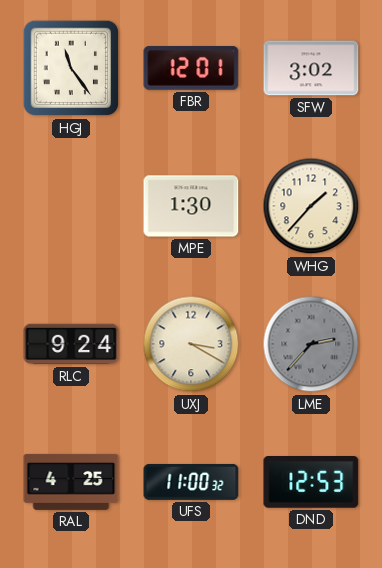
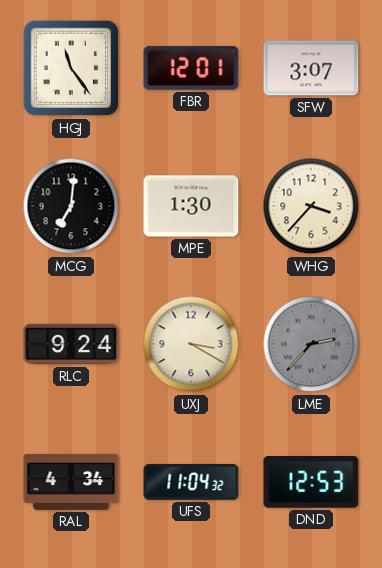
SFW: 3:02 -> 3:07 (311, 68)
MCG: none -> 7:01 (71, 206)
WHG: 1:37 -> 3:37 (311, 206)
RAL: 4:25 -> 4:34 (71, 482)
UFS: 11:00 -> 11:04 (191, 482)
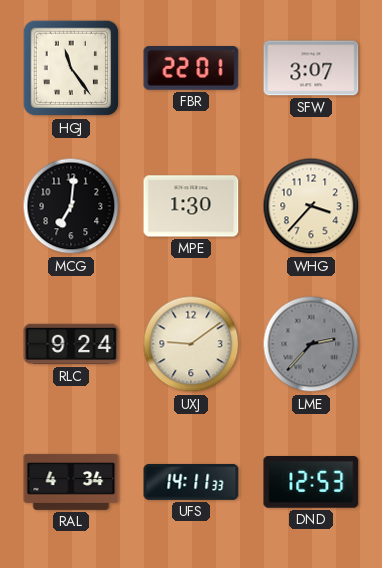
FBR: 12:01 -> 22:01 (191, 68)
UXJ: 3:20 -> 9:09 (191, 344)
UFS: 11:04 -> 14:11 (191, 482)
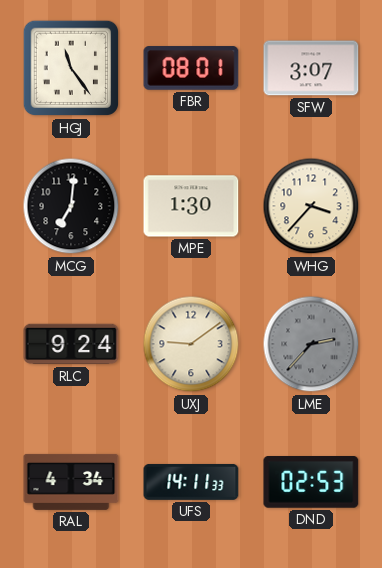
FBR: 22:01 -> 08:01 (191, 68)
DND: 12:53 -> 02:53 (311, 483)
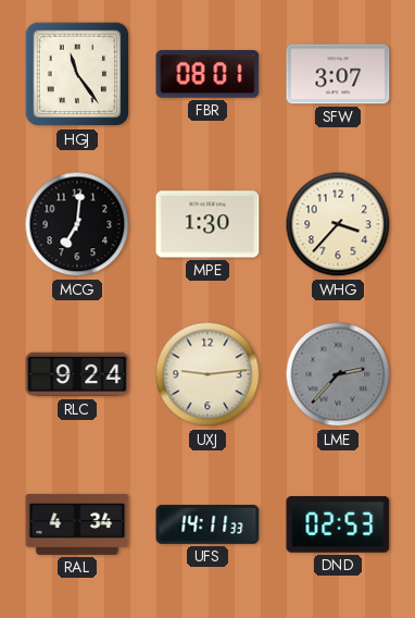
UXJ: 9:09 -> 9:14 (207, 374)
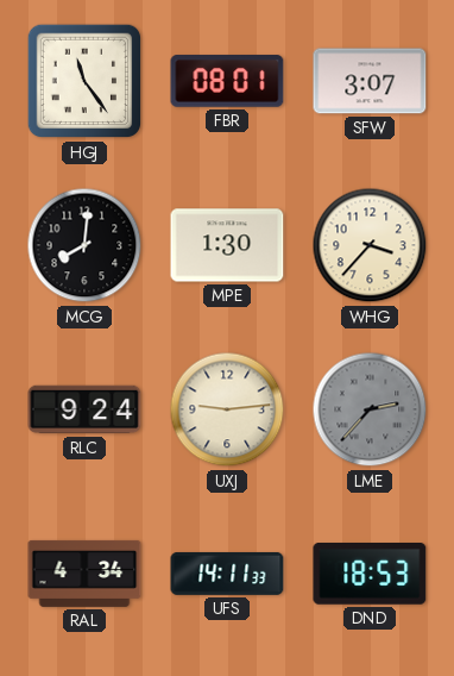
MCG: 7:01 -> 8:01 (84, 245)
DND: 02:53 -> 18:53 (370, 575)
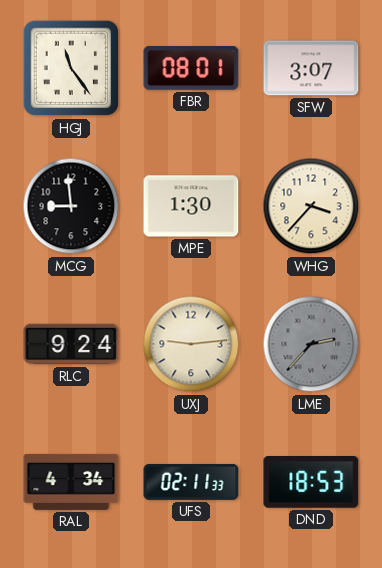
MCG: 8:01 -> 8:59 (71, 206)
UFS: 14:11 -> 02:11 (191, 482)
